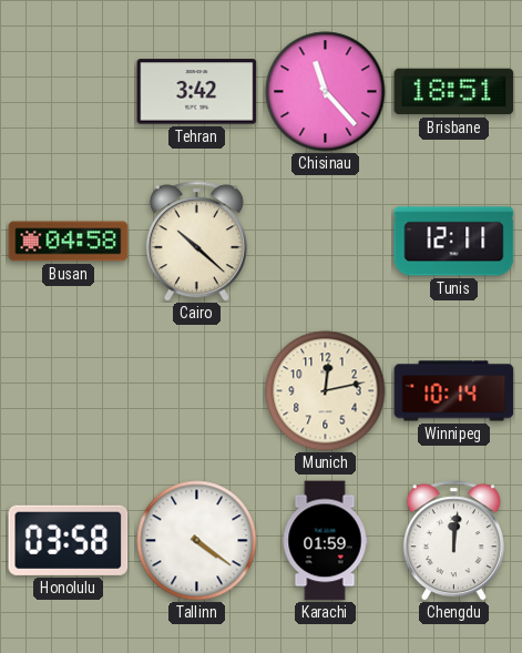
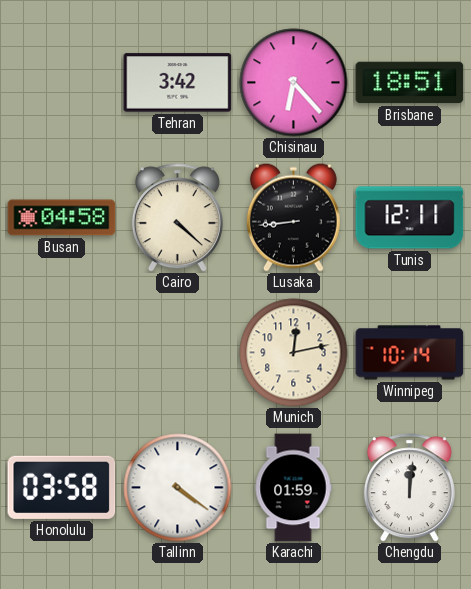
Chisinau: 11:23 -> 6:23 (294, 83)
Cairo: 10:22 -> 4:22 (177, 218)
Lusaka: none -> 8:44 (293, 217)
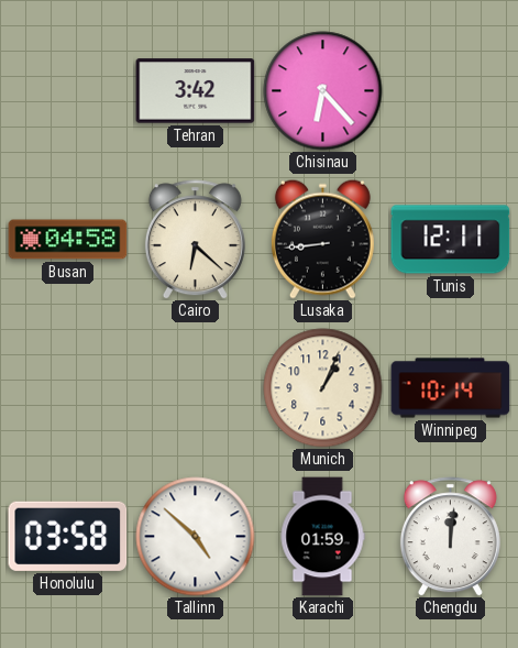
Brisbane: 18:51 -> none (410, 83)
Cairo: 4:22 -> 6:22 (195, 240)
Munich: 12:13 -> 1:04 (323, 388)
Tallinn: 4:21 -> 4:52 (196, 537)
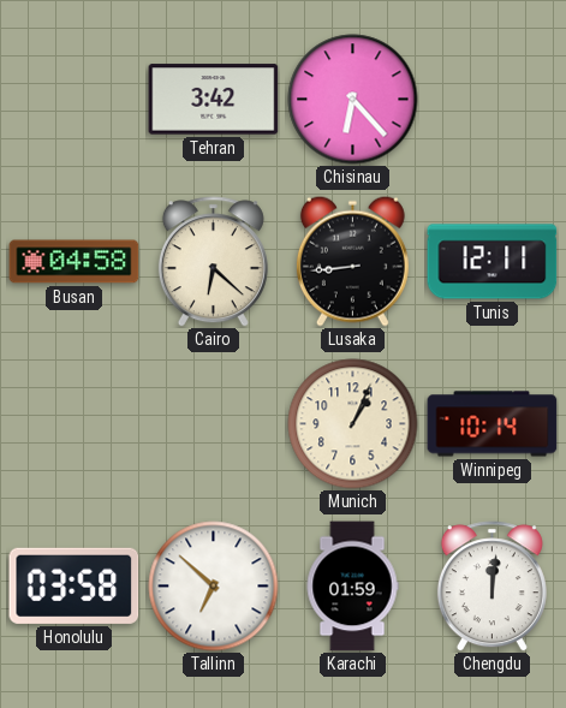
Tallinn: 4:52 -> 6:52 (214, 587)
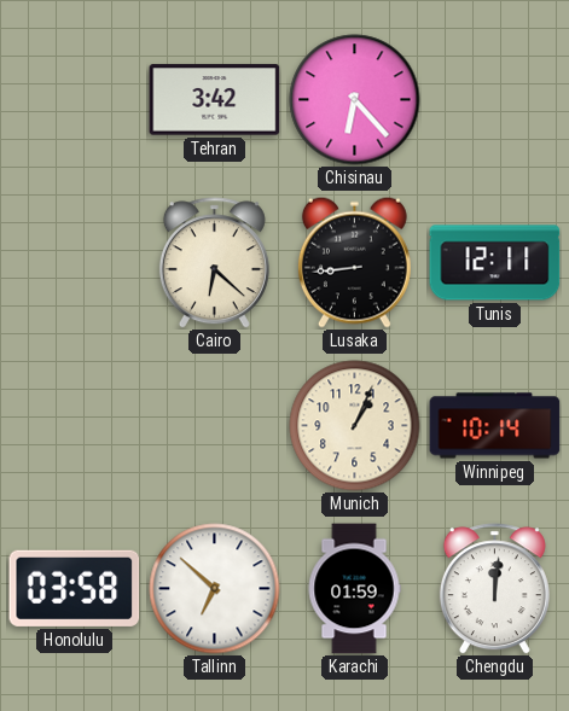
Busan: 04:58 -> none (75, 262)
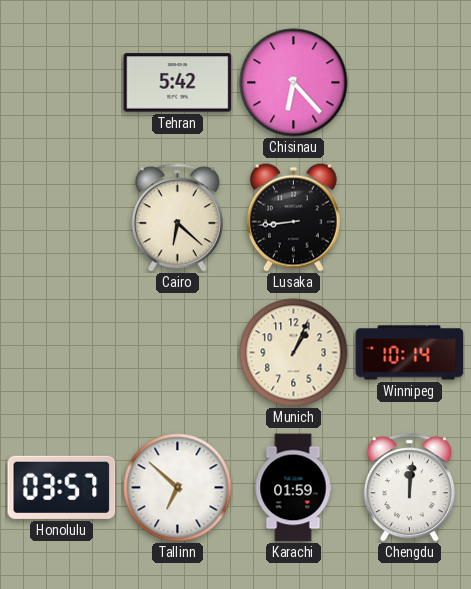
Tehran: 3:42 -> 5:42 (178, 83)
Tunis: 12:11 -> none (495, 263)
Honolulu: 03:58 -> 03:57 (62, 487)
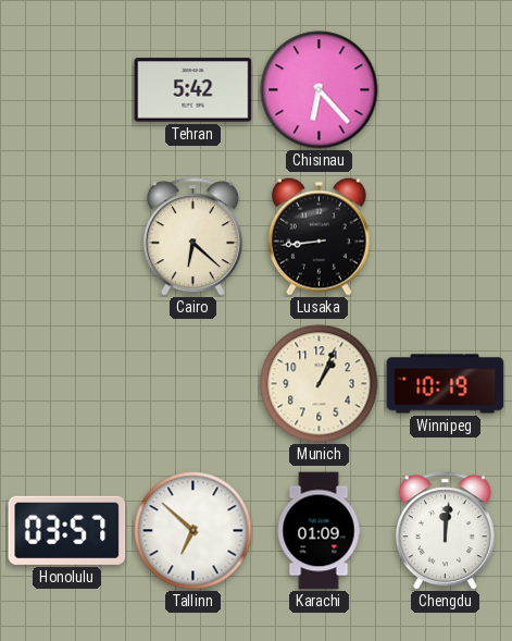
Winnipeg: 10:14 -> 10:19 (446, 384)
Karachi: 01:59 -> 01:09 (319, 531)
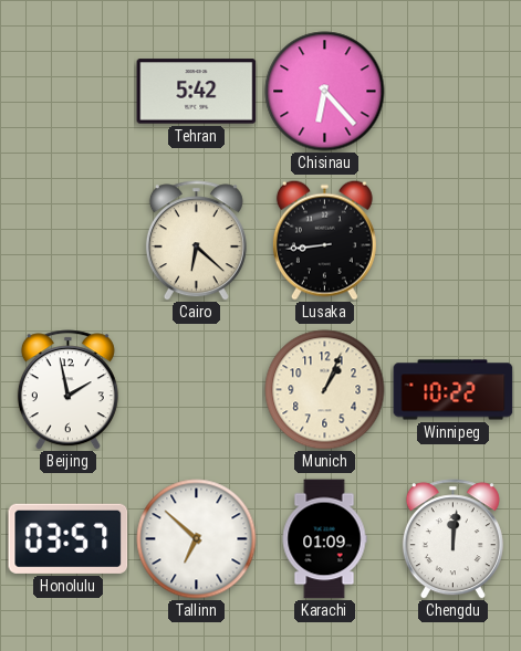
Beijing: none -> 1:58 (67, 390)
Winnipeg: 10:19 -> 10:22 (454, 390)
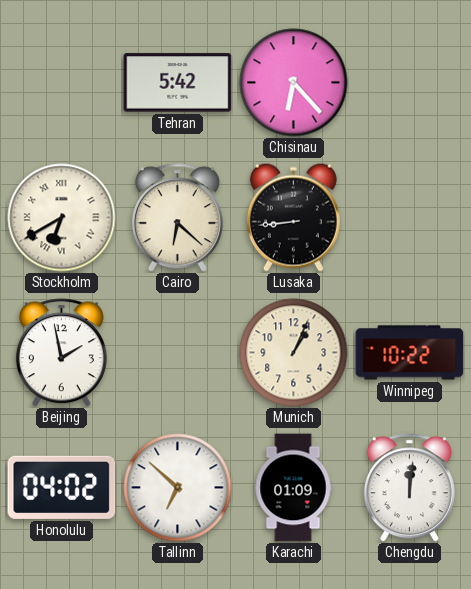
Stockholm: none -> 6:40 (62, 218)
Honolulu: 03:57 -> 04:02 (62, 487)
